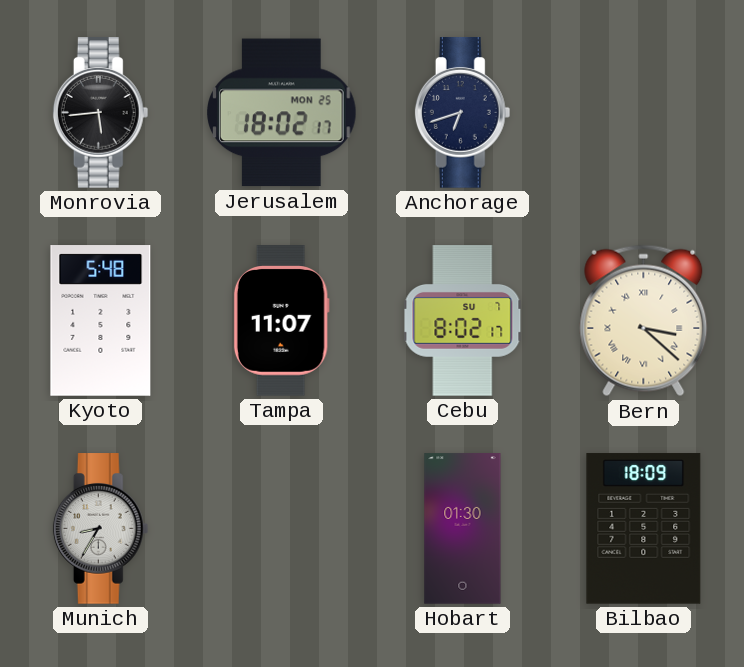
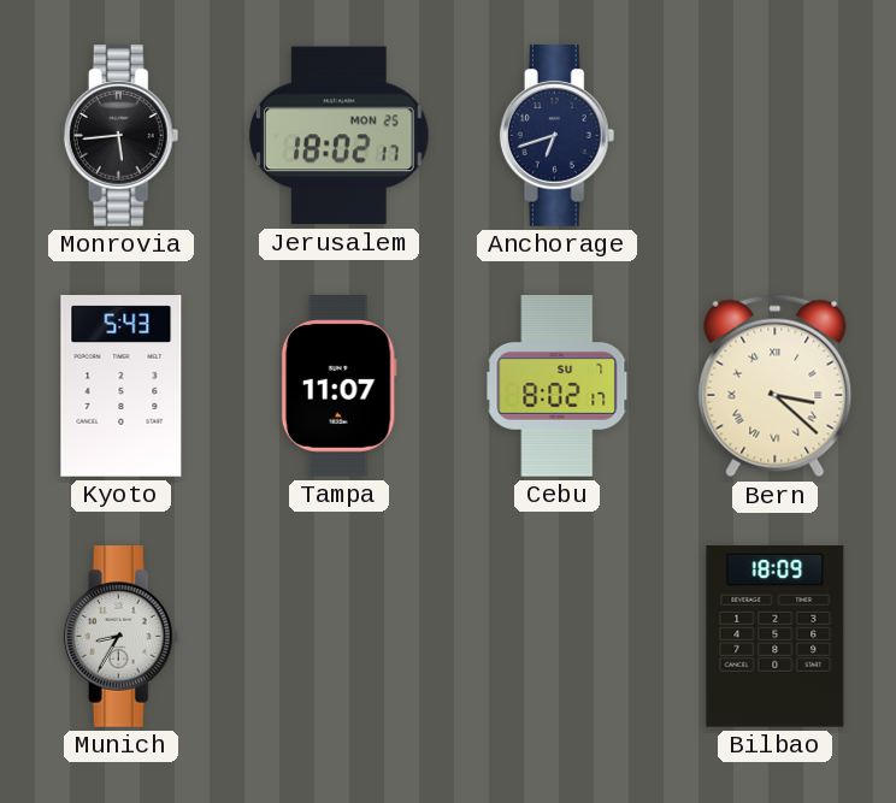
Kyoto: 5:48 -> 5:43 (122, 386)
Hobart: 01:30 -> none (463, 529)
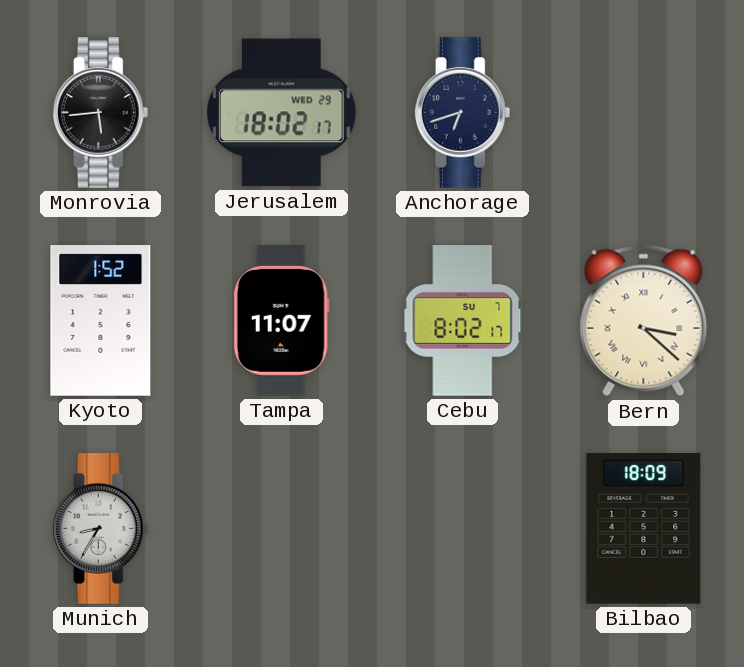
Jerusalem date: MON 25 -> WED 29 (282, 113)
Kyoto: 5:43 -> 1:52 (101, 321)
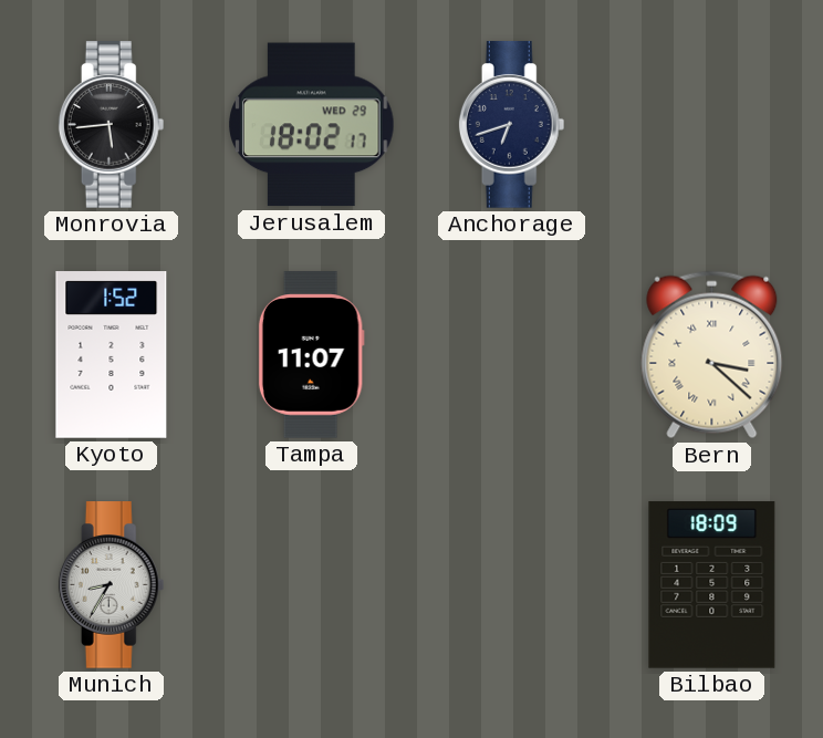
Cebu: 8:02 -> none (463, 321)
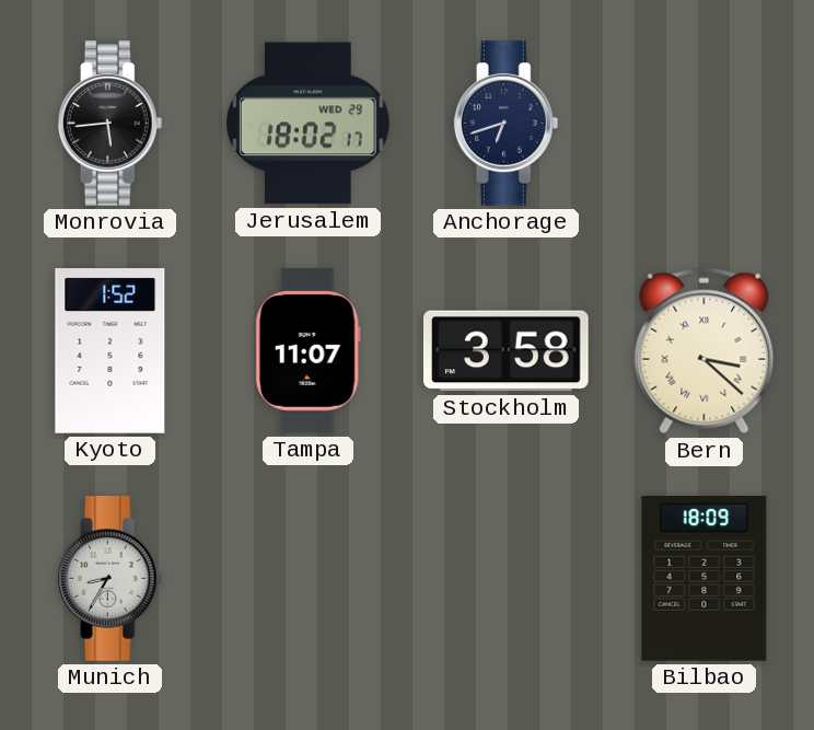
Stockholm: none -> 3:58 (507, 351)
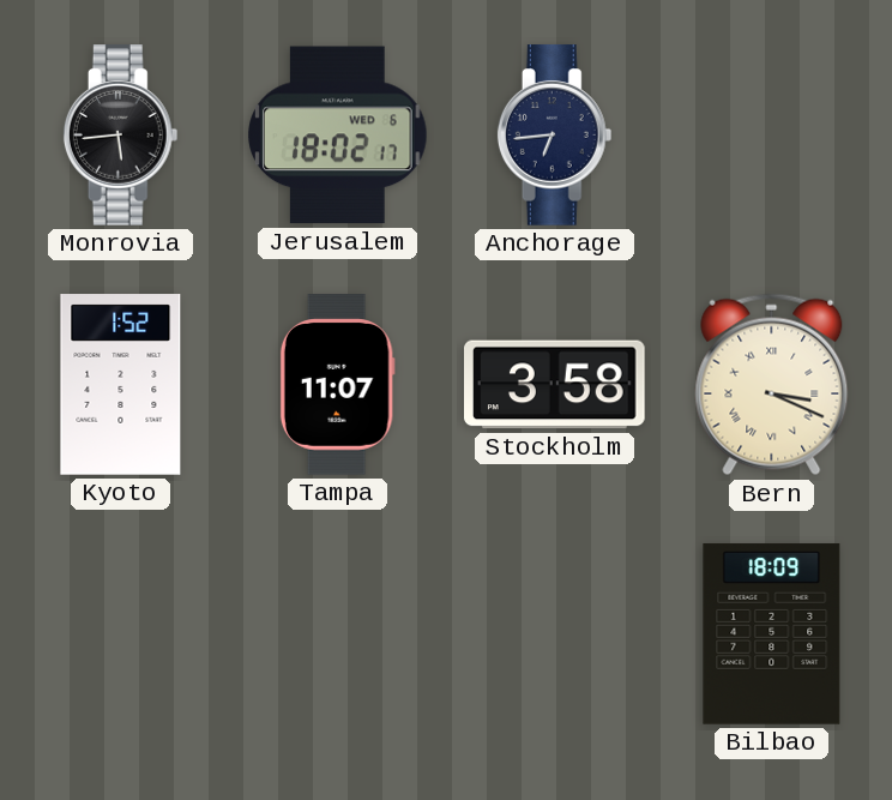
Jerusalem date: WED 29 -> WED 6 (338, 136)
Anchorage: 6:42 -> 6:44 (555, 136)
Bern: 3:22 -> 3:19 (772, 385)
Munich: 8:35 -> none (111, 579)
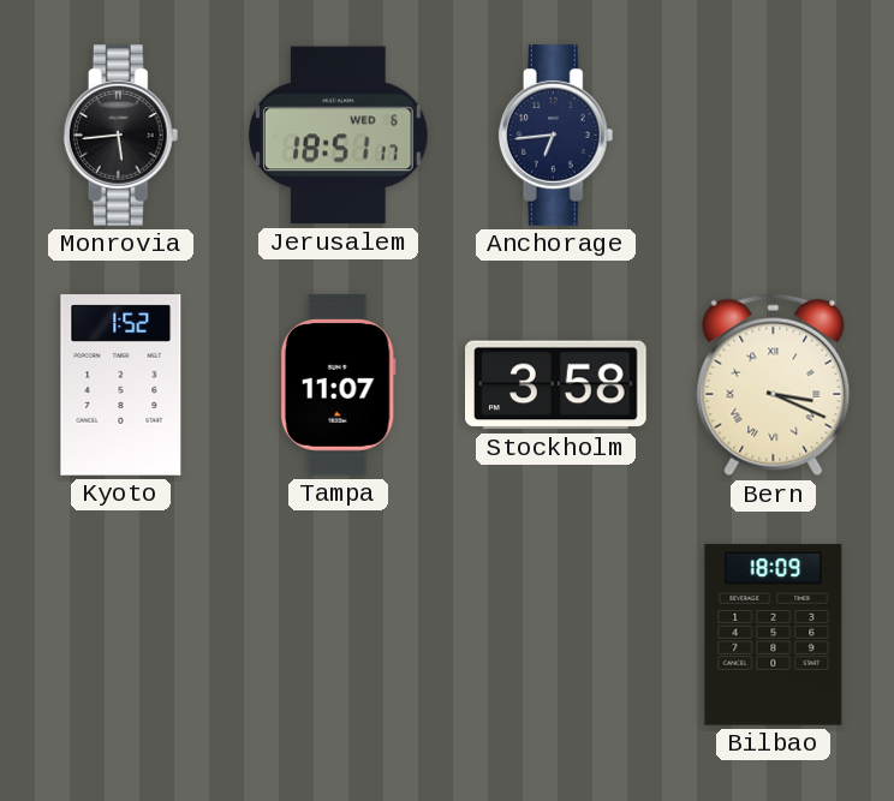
Jerusalem: 18:02 -> 18:51 (339, 136)
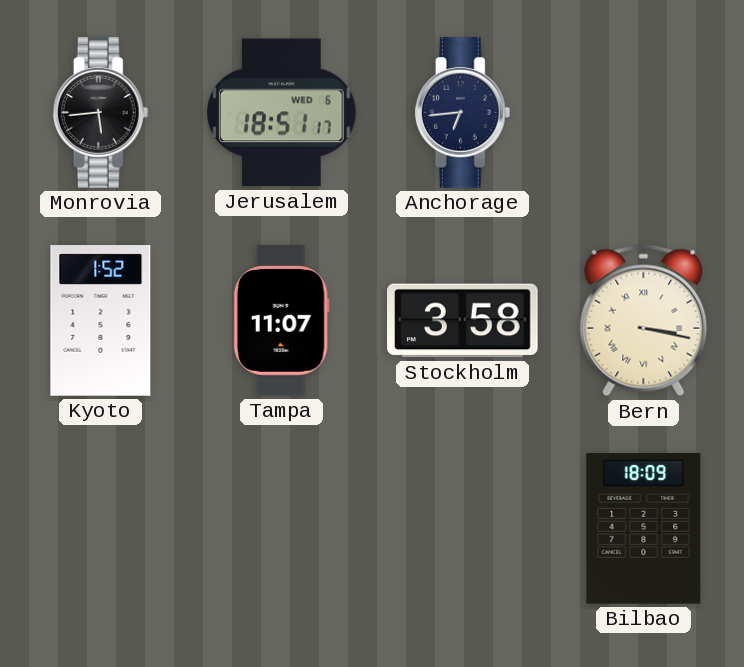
Bern: 3:19 -> 3:17 (644, 321)
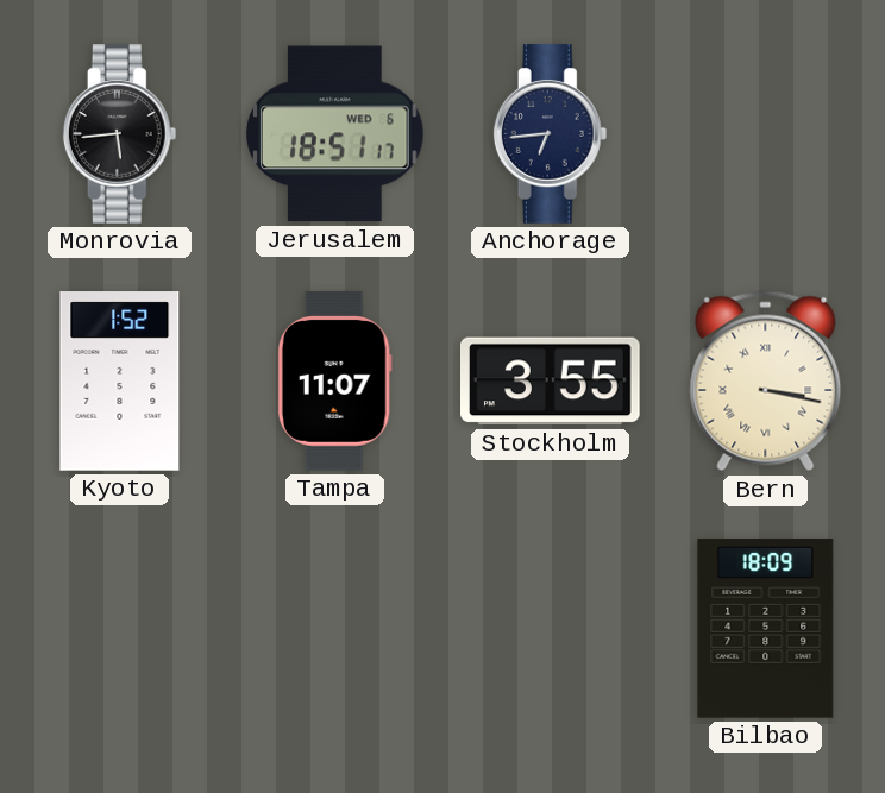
Stockholm: 3:58 -> 3:55 (551, 382)
